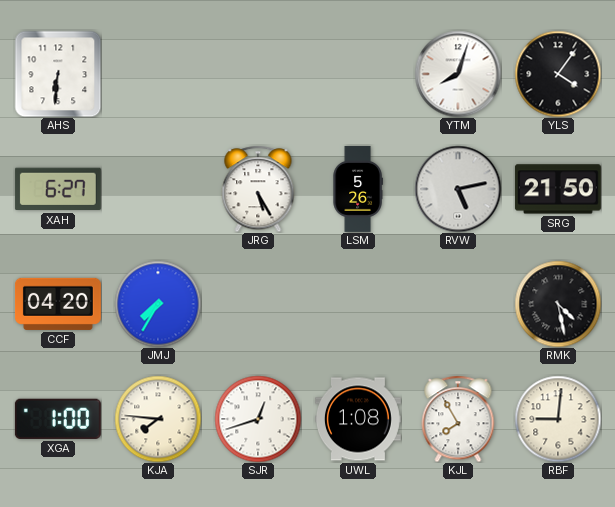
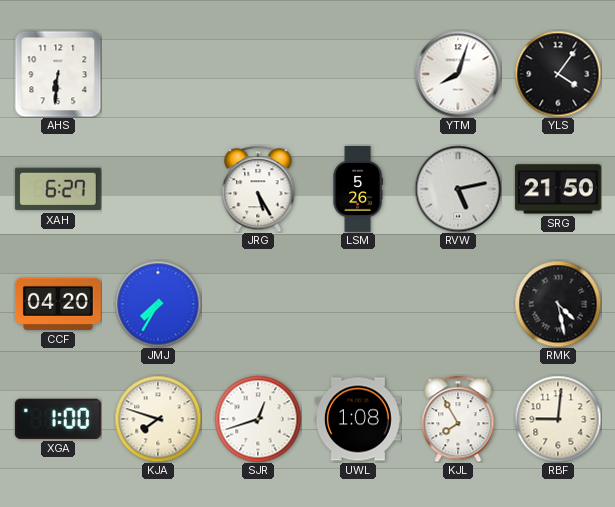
KJA: 7:46 -> 7:48 (158, 419)
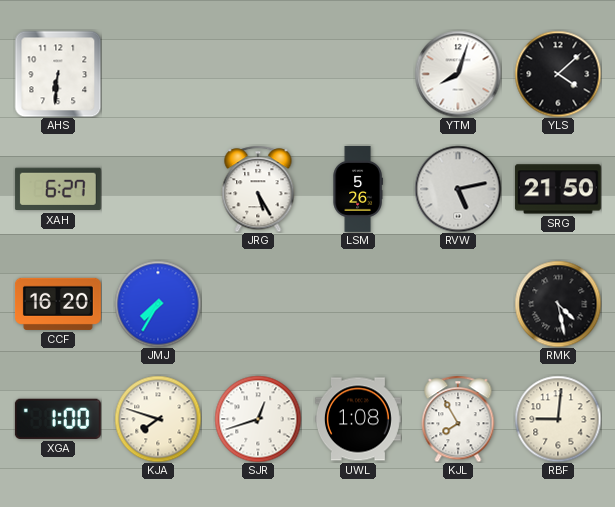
YLS: 4:06 -> 4:08 (558, 74)
CCF: 04:20 -> 16:20 (58, 304)
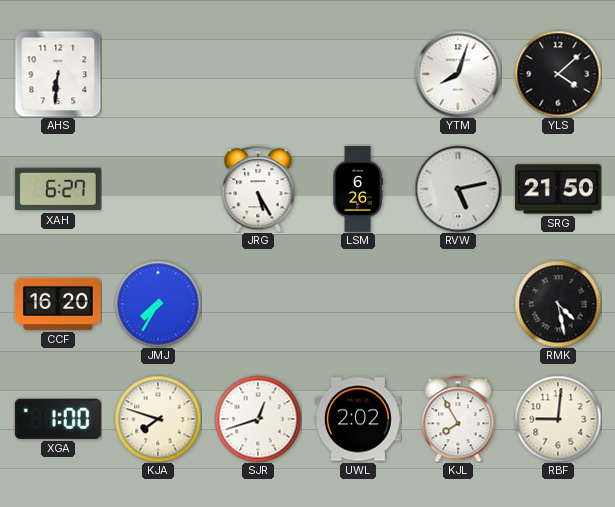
LSM: 5:26 -> 6:26 (358, 189)
UWL: 1:08 -> 2:02 (358, 419)
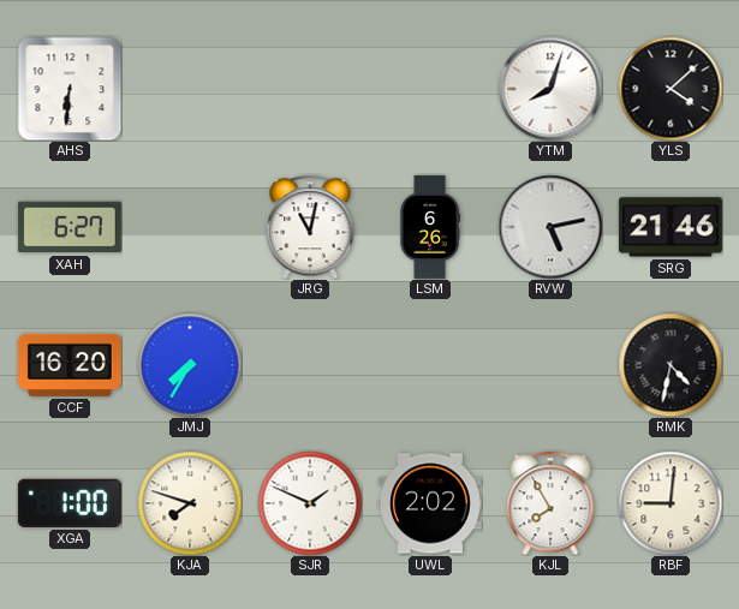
JRG: 5:25 -> 11:02 (310, 227)
SRG: 21:50 -> 21:46 (671, 227)
RMK: 4:28 -> 4:32 (671, 365)
SJR: 12:42 -> 1:49 (310, 503)
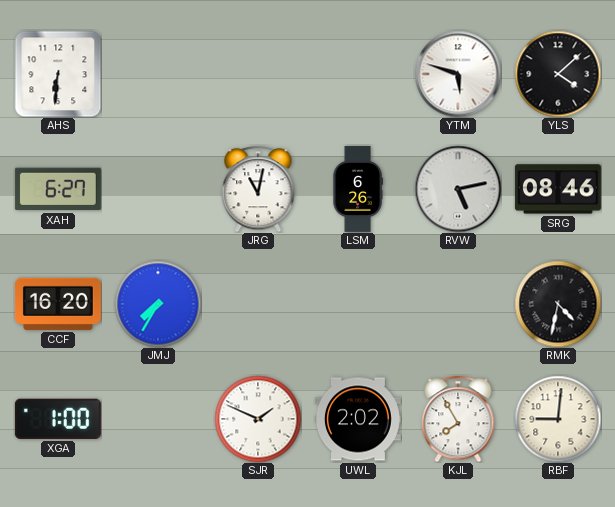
YTM: 8:03 -> 5:48 (458, 74)
SRG: 21:46 -> 08:46 (558, 189)
KJA: 7:48 -> none (190, 503)
